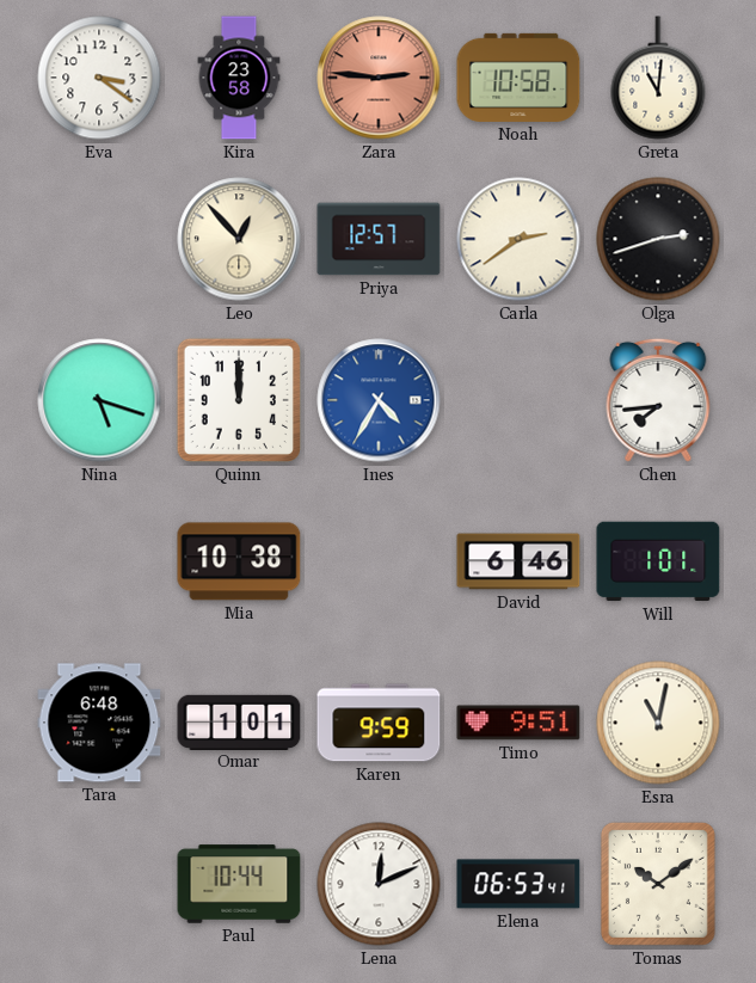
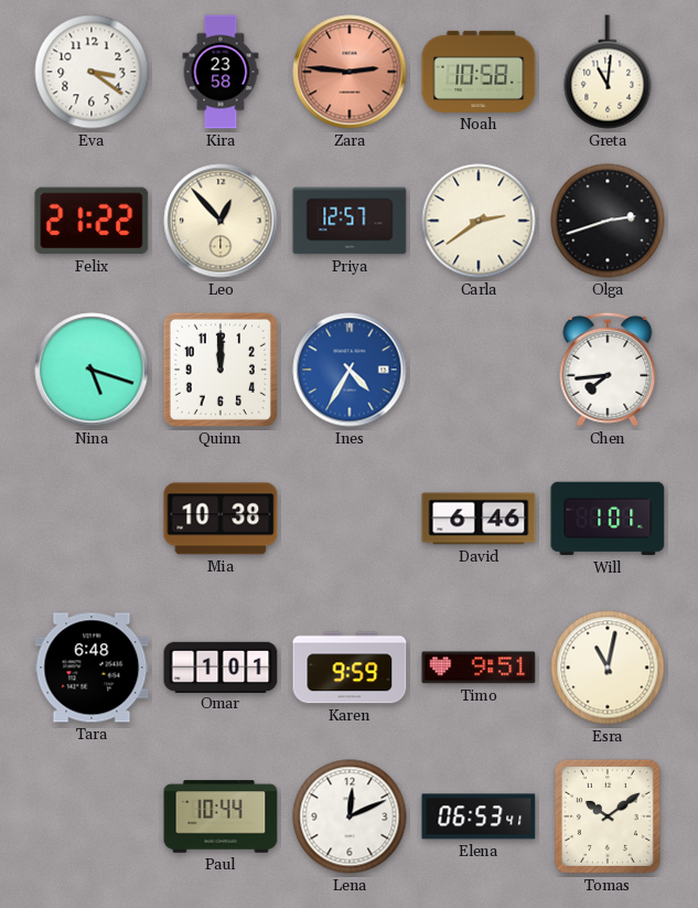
Felix: none -> 21:22 (92, 221)
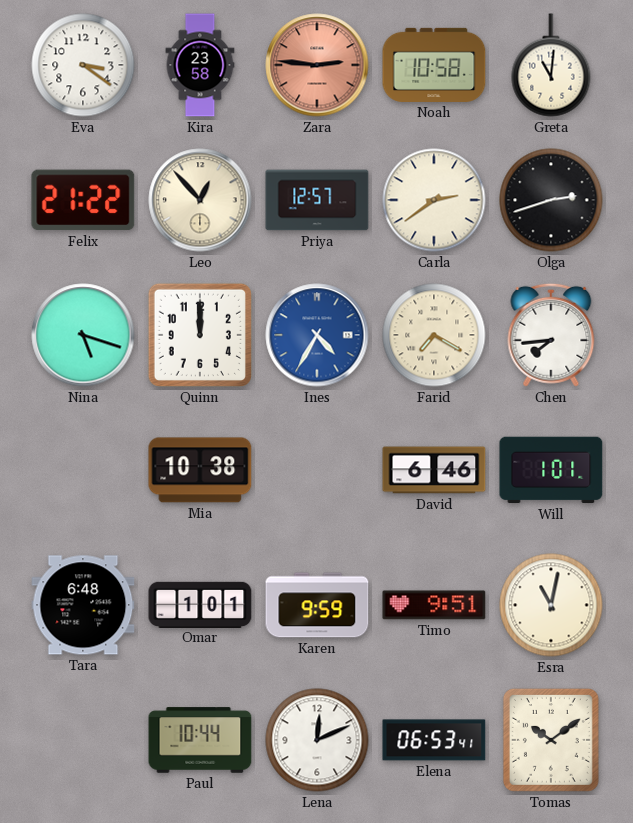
Farid: none -> 7:20 (434, 335)
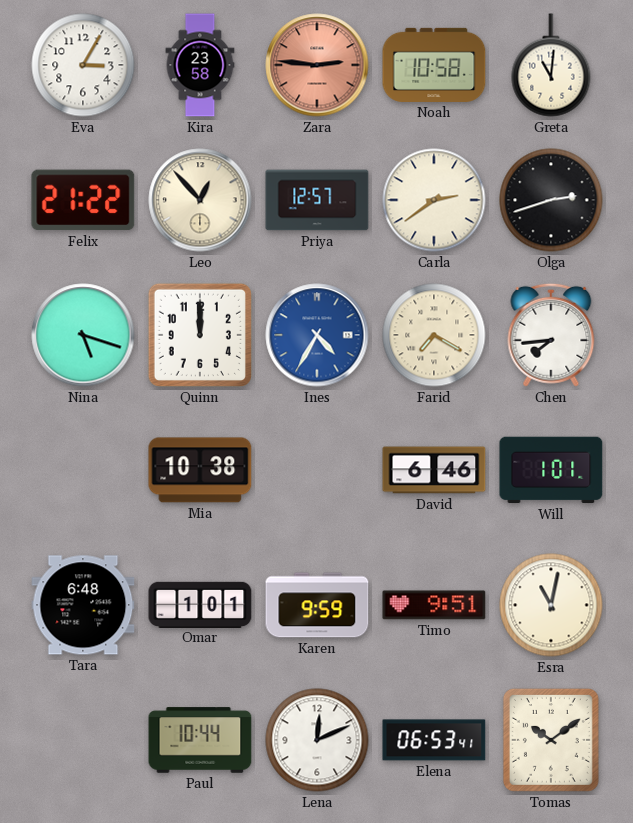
Eva: 3:21 -> 3:05 (83, 65)
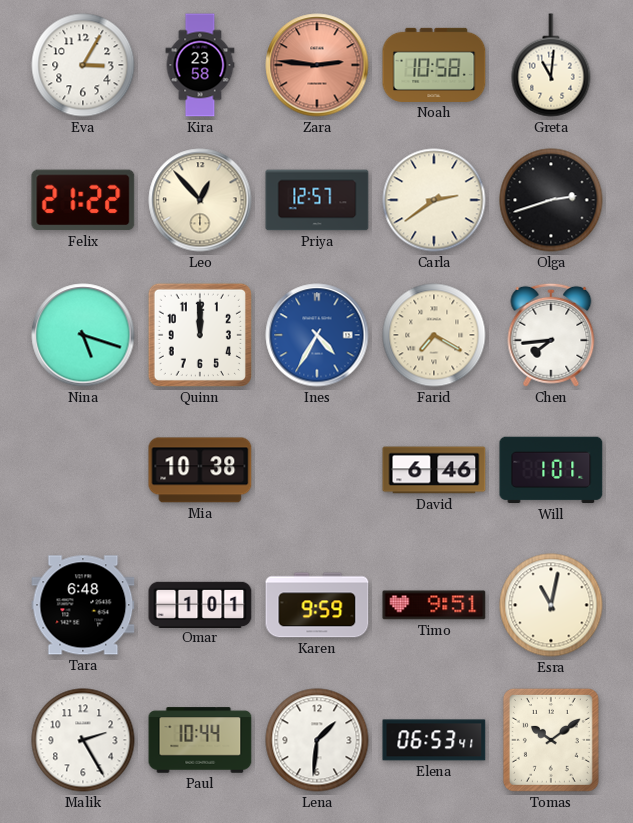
Malik: none -> 2:25 (83, 740)
Lena: 12:11 -> 1:31 (317, 740)
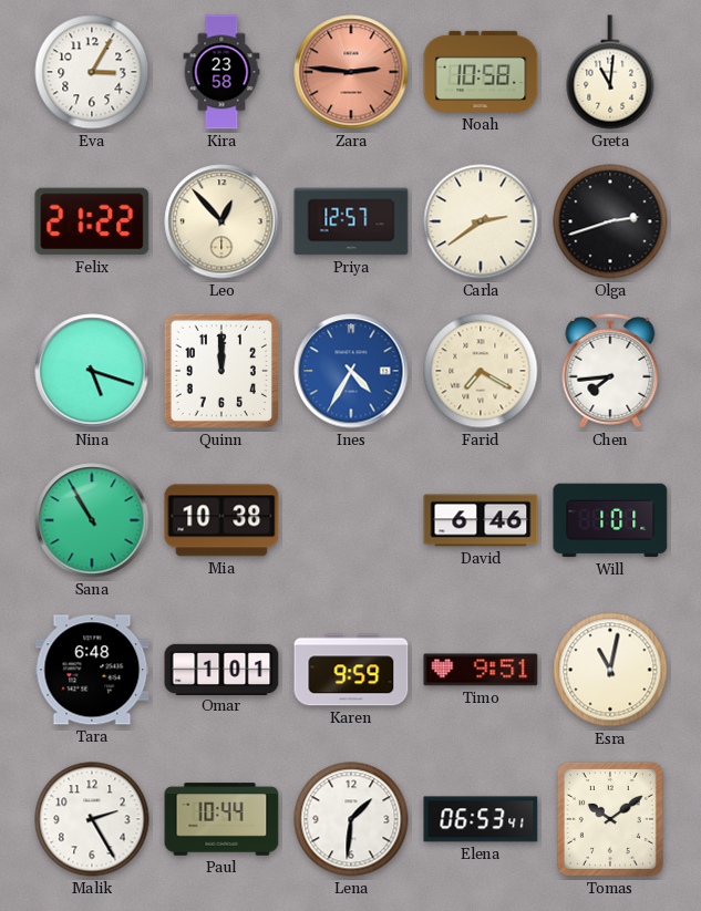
Sana: none -> 10:55 (92, 520)
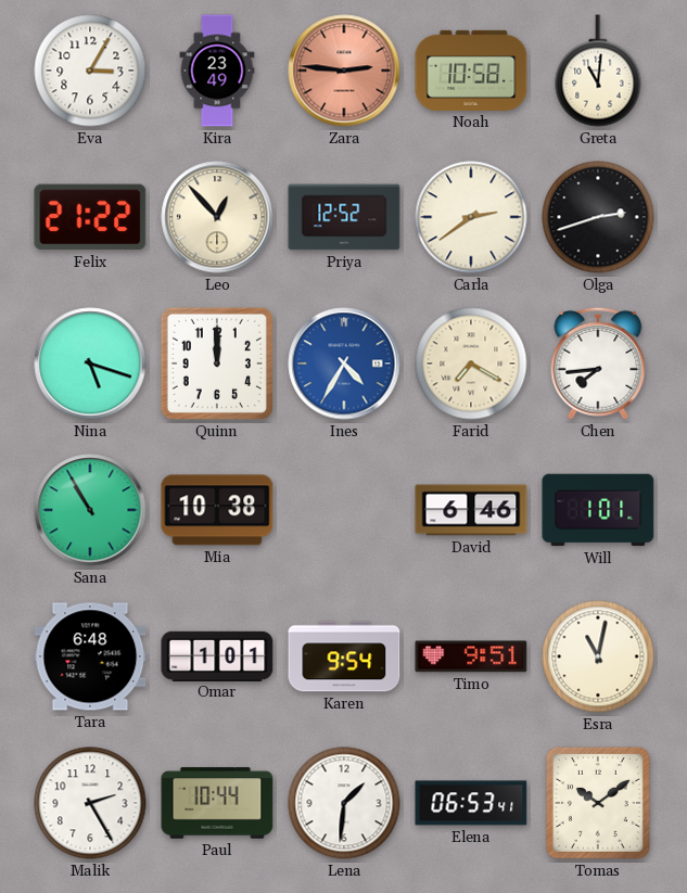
Kira: 23:58 -> 23:49 (217, 71)
Priya: 12:57 -> 12:52 (344, 217)
Karen: 9:59 -> 9:54 (344, 656)
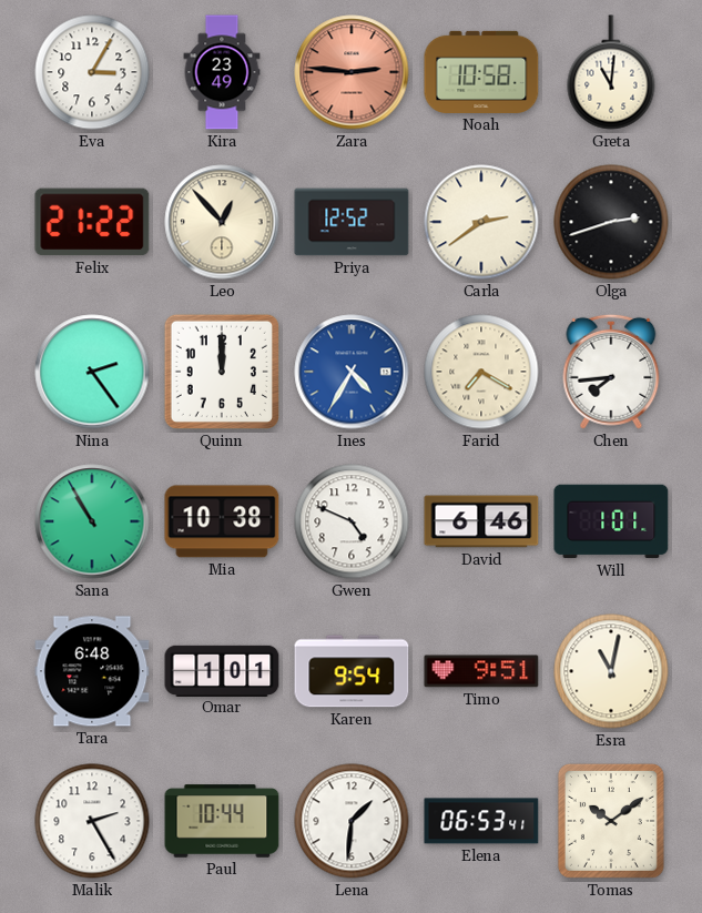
Nina: 5:18 -> 2:24 (92, 372)
Gwen: none -> 4:49 (352, 521)
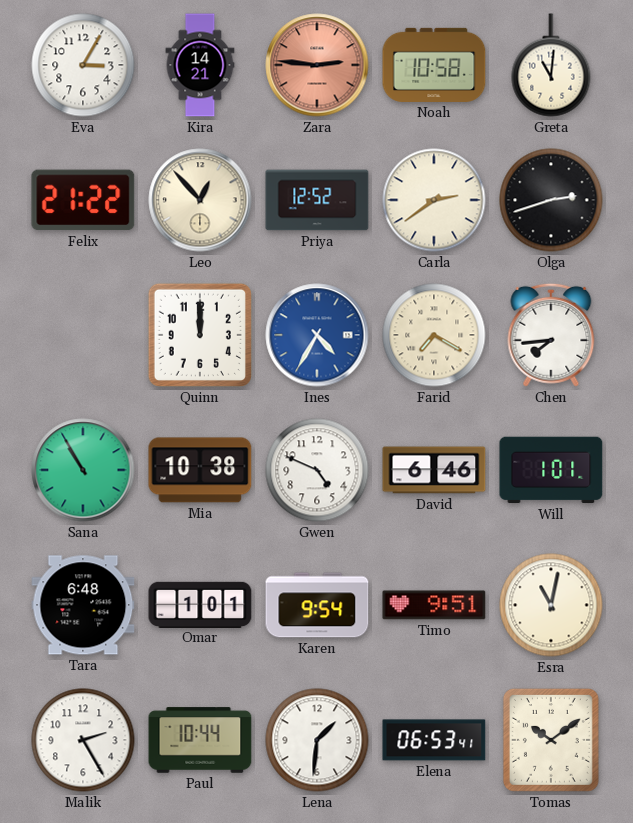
Kira: 23:49 -> 14:21 (200, 65)
Nina: 2:24 -> none (92, 372)
